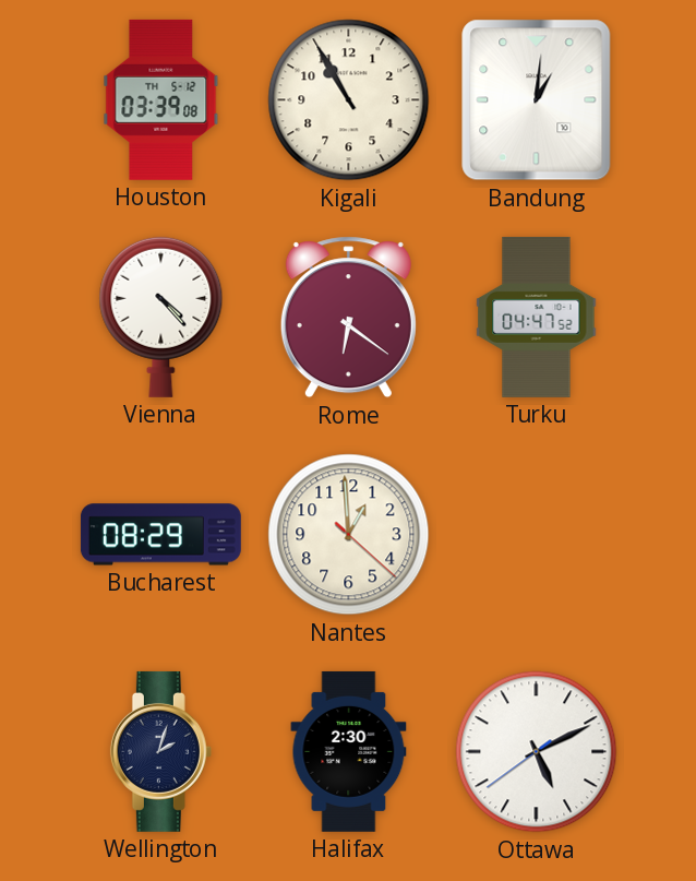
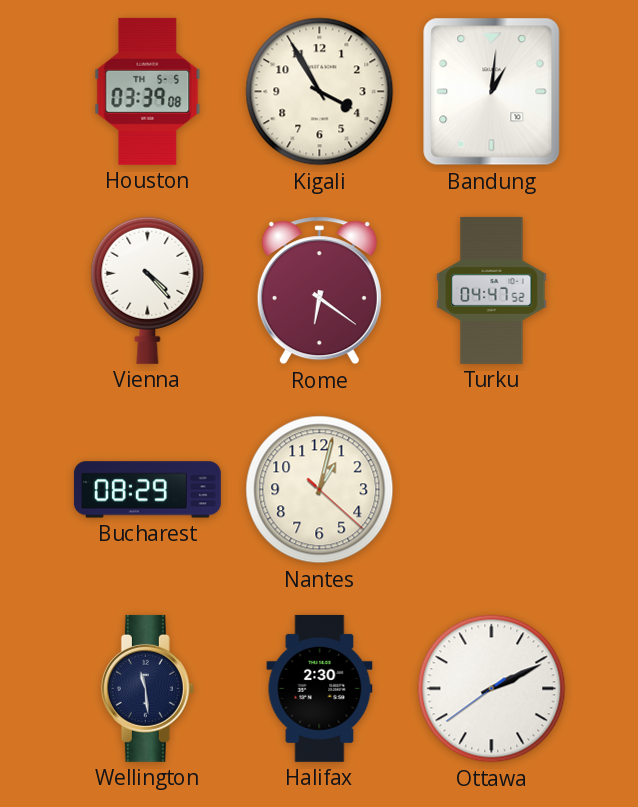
Houston date: TH 5-12 -> TH 5-5 (148, 91)
Kigali: 10:55 -> 3:55 (320, 92)
Nantes: 12:59 -> 1:02 (320, 490)
Wellington: 2:03 -> 11:29 (147, 688)
Ottawa: 5:10 -> 2:10 (492, 689)
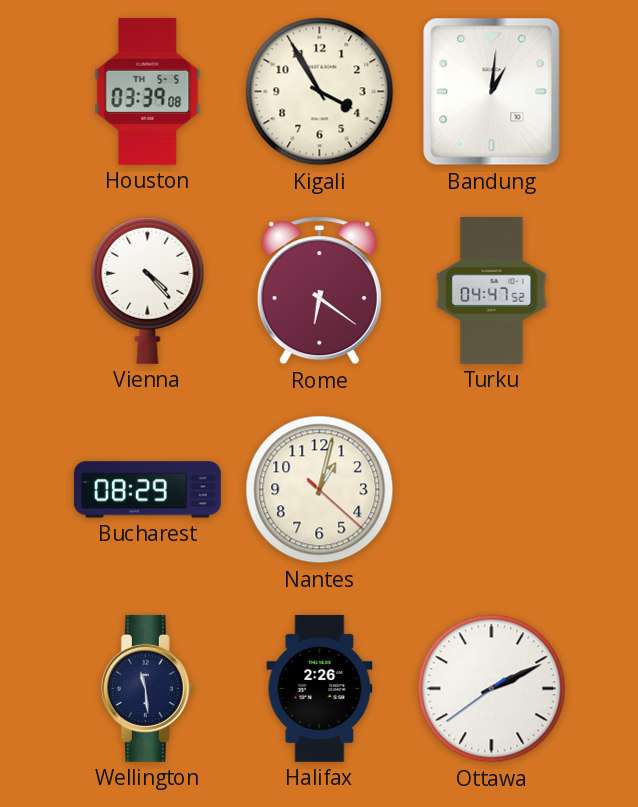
Halifax: 2:30 -> 2:26 (320, 688)
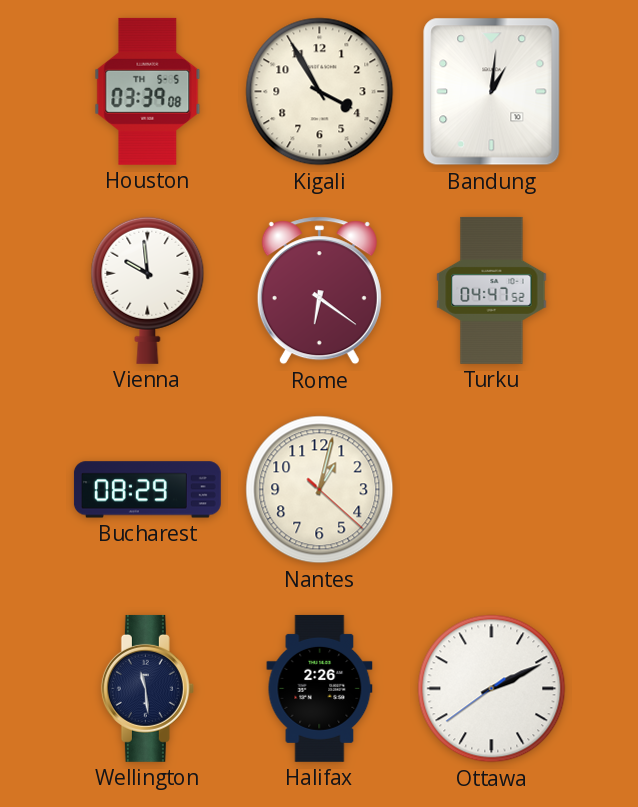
Vienna: 4:23 -> 9:59 (148, 290)
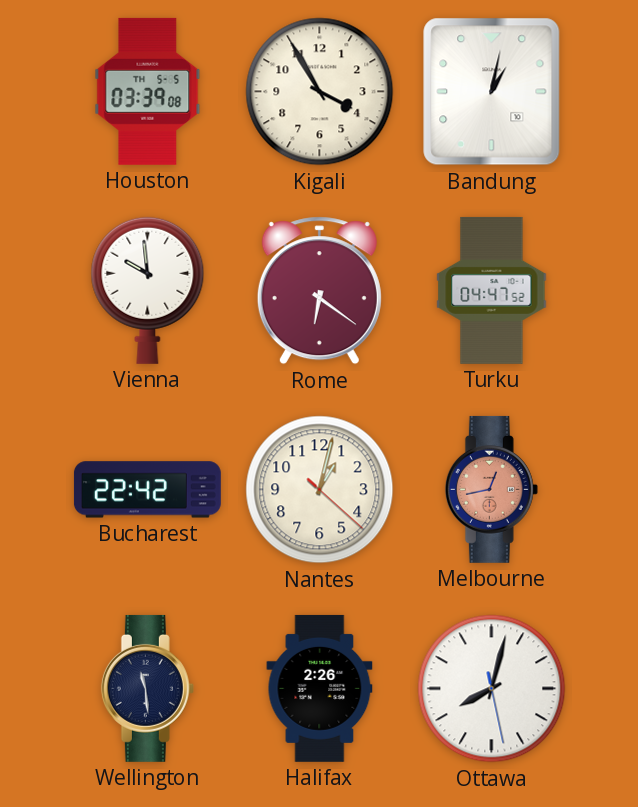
Bandung: 1:01 -> 1:02 (492, 92)
Bucharest: 08:29 -> 22:42 (147, 490)
Melbourne: none -> 12:43 (491, 489)
Ottawa: 2:10 -> 8:02 (492, 689)
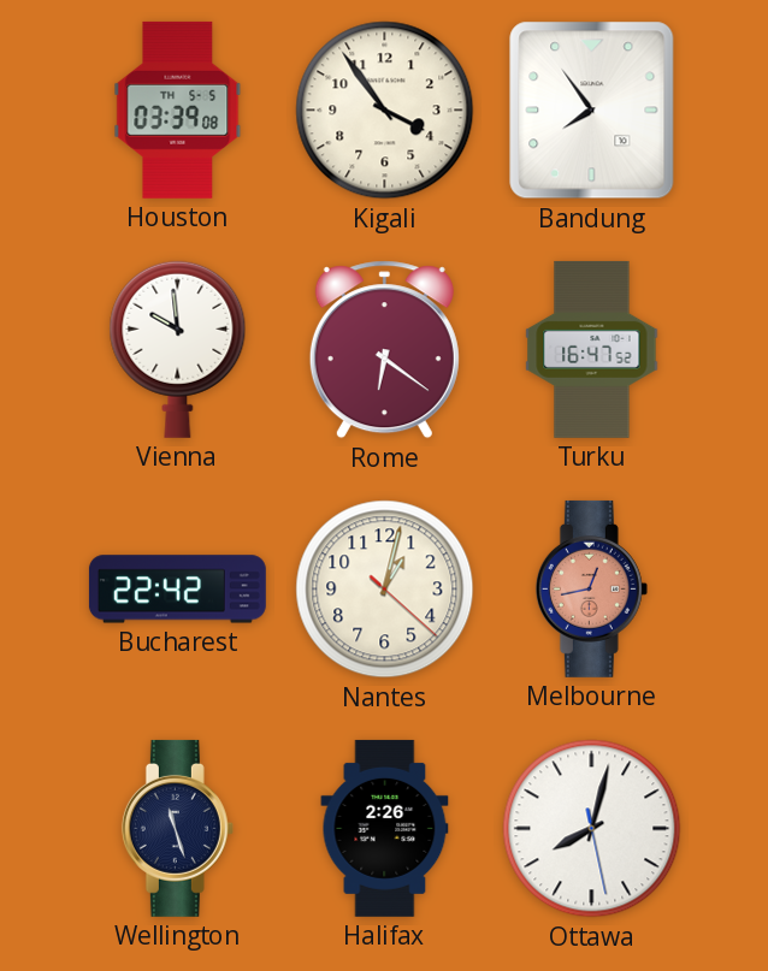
Kigali: 3:55 -> 3:54 (385, 111)
Bandung: 1:02 -> 7:54 (592, 111)
Turku: 04:47 -> 16:47 (592, 349)
Wellington: 11:29 -> 11:27 (177, 828)
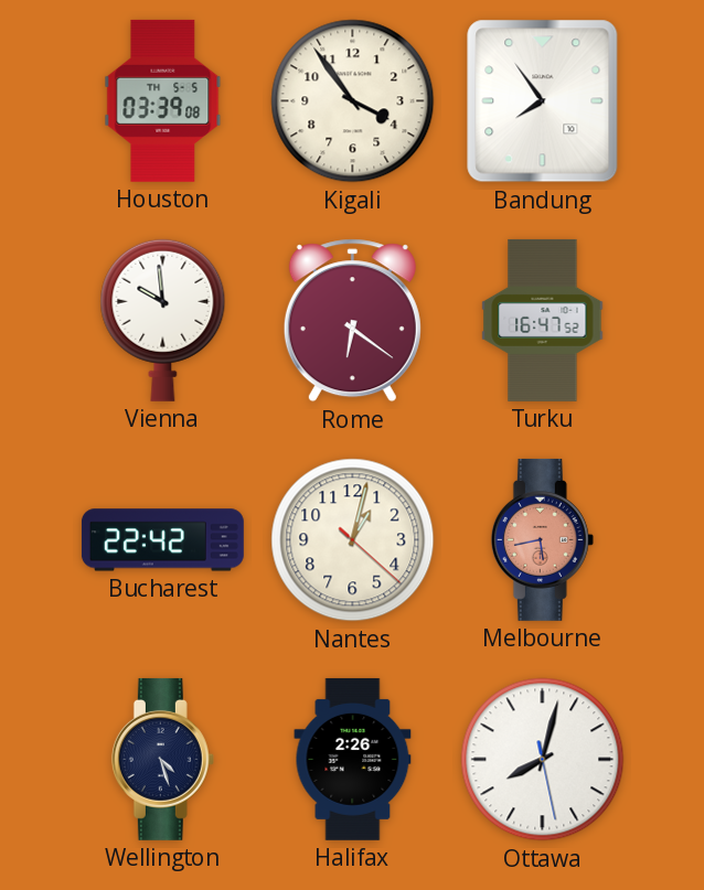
Melbourne: 12:43 -> 5:43 (542, 539)
Wellington: 11:27 -> 4:27 (162, 759)
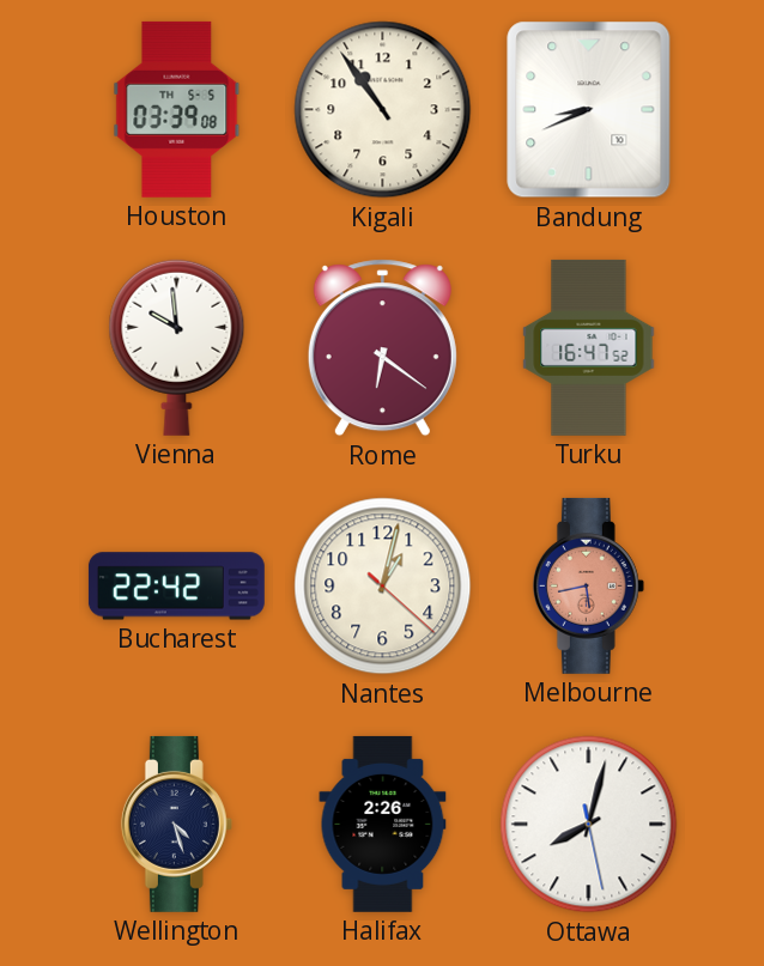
Kigali: 3:54 -> 10:54 (383, 110)
Bandung: 7:54 -> 8:41 (589, 110)
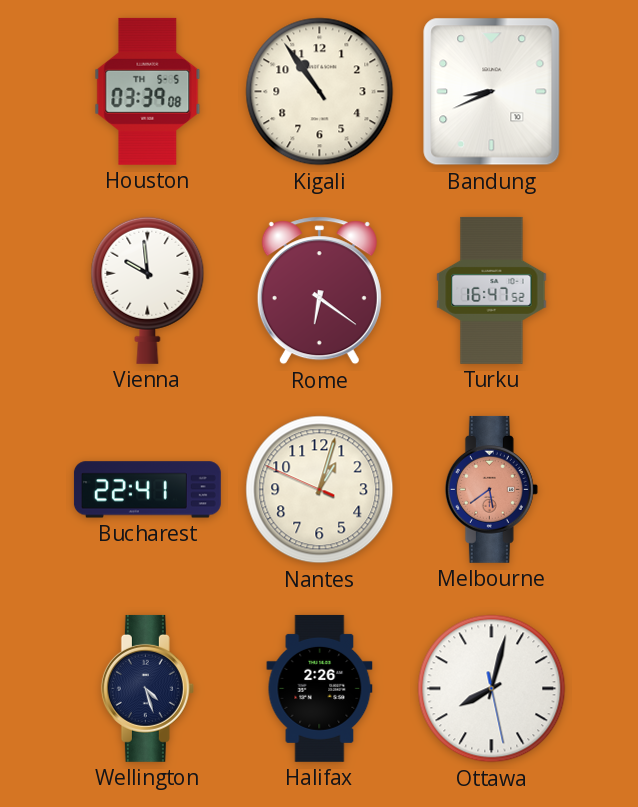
Bucharest: 22:42 -> 22:41 (147, 490)
Nantes: 1:02:22 -> 1:02:49 (320, 490)
Melbourne: 5:43 -> 5:39 (491, 489)
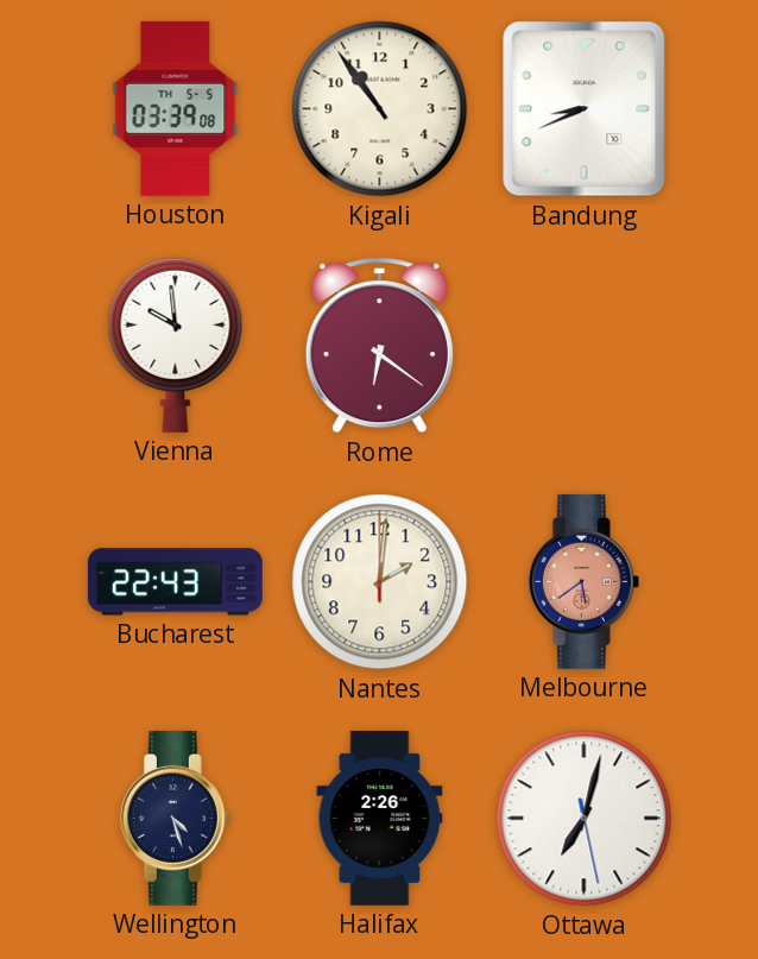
Turku: 16:47 -> none (492, 290)
Bucharest: 22:41 -> 22:43 (175, 582)
Nantes: 1:02 -> 2:01 (380, 582)
Ottawa: 8:02 -> 7:02 (585, 819)
